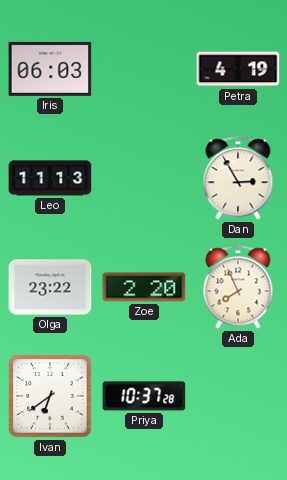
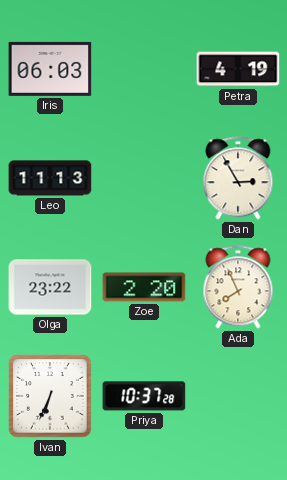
Ivan: 6:39 -> 6:34 (50, 396)
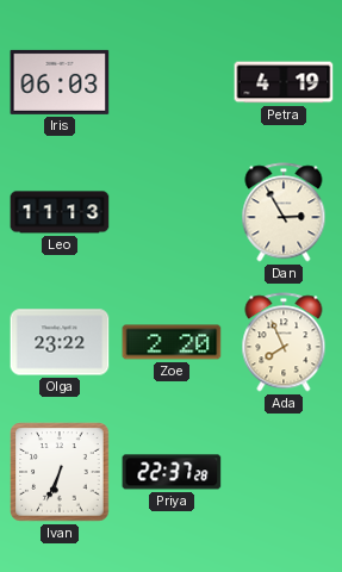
Priya: 10:37 -> 22:37 (172, 472)
